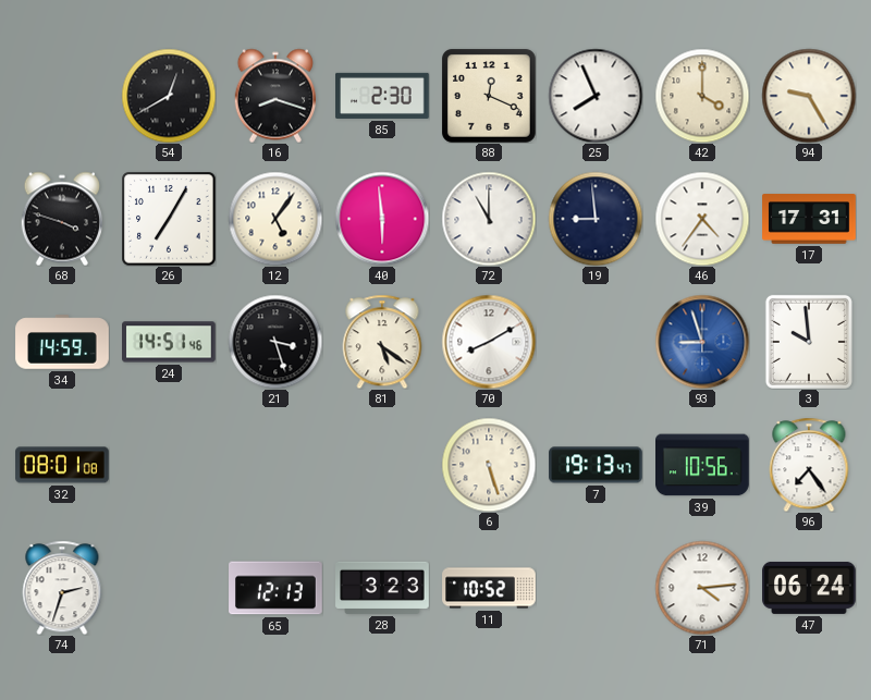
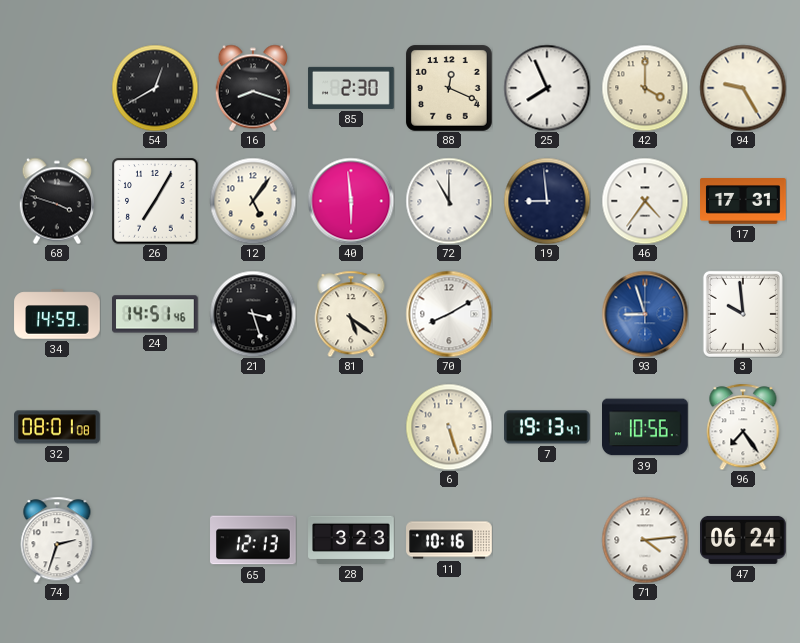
11: 10:52 -> 10:16 (449, 540)
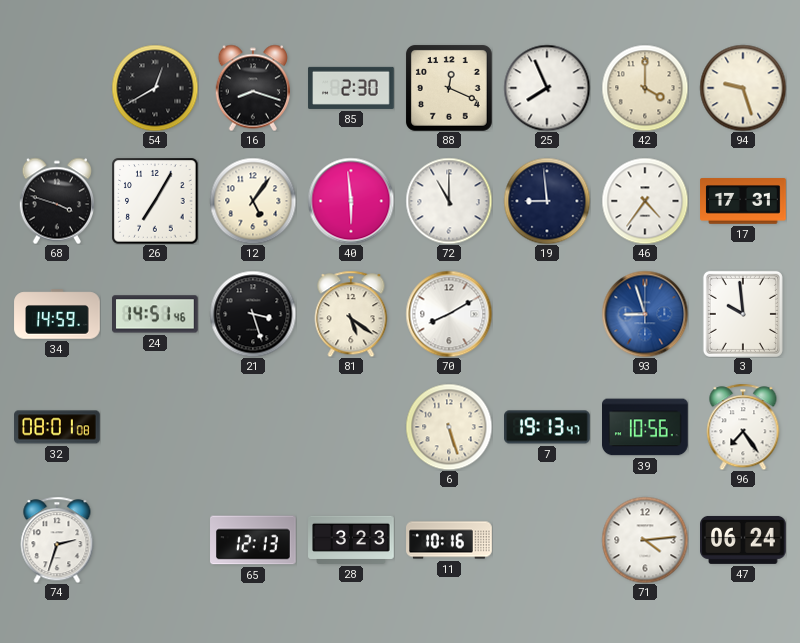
94: 9:25 -> 9:27 (743, 88)
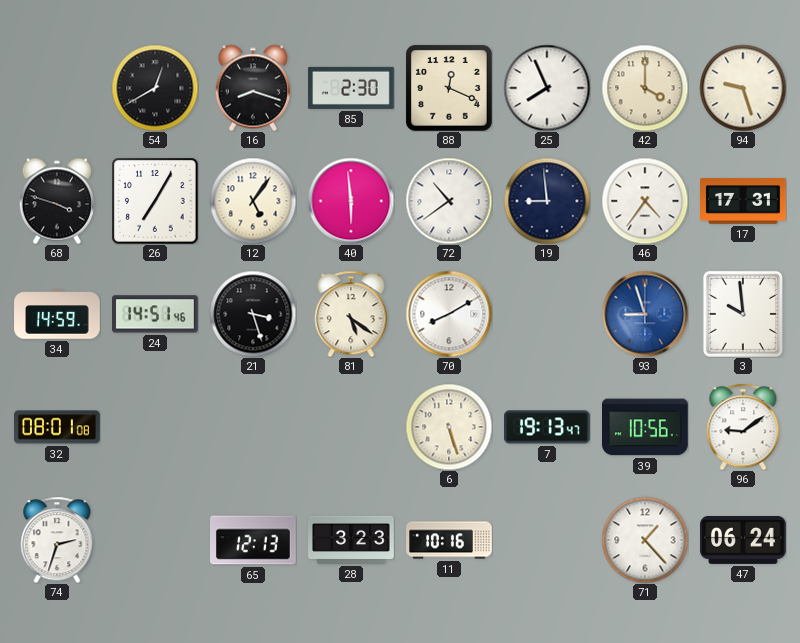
72: 11:00 -> 10:39 (449, 201)
96: 7:24 -> 9:09 (743, 427)
71: 4:14 -> 1:23 (645, 540)
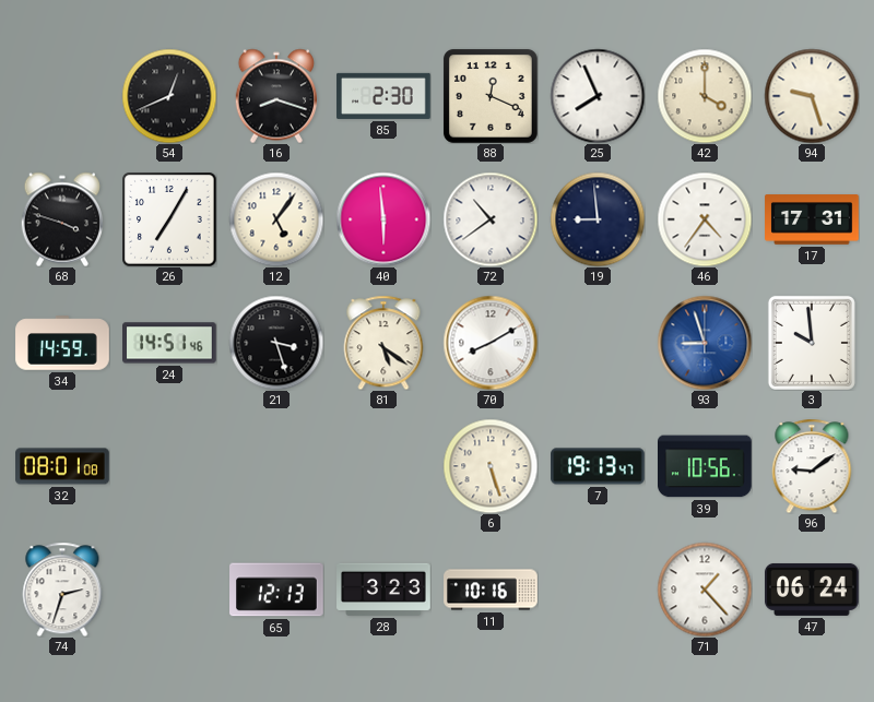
54: 12:40 -> 12:41 (169, 96)
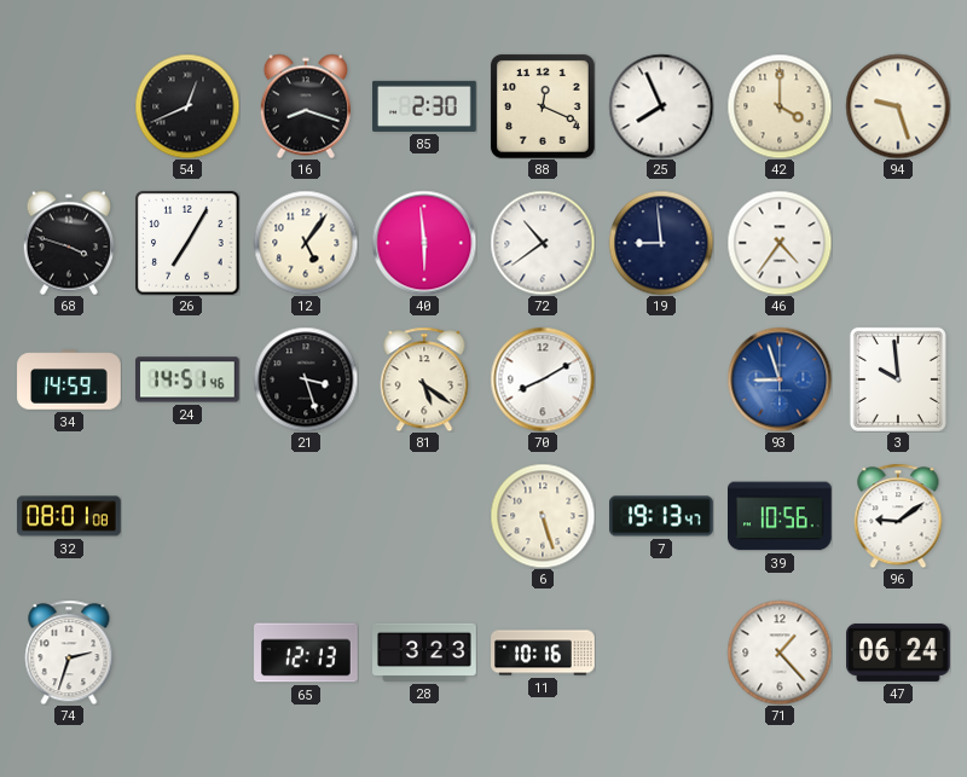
17: 17:31 -> none (812, 219)
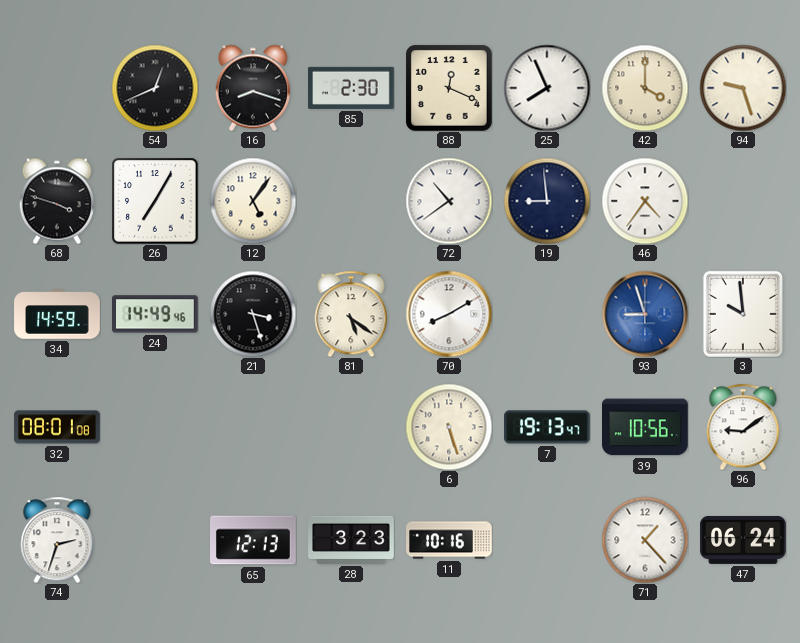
40: 5:59 -> none (424, 243)
24: 14:51 -> 14:49 (156, 314)
